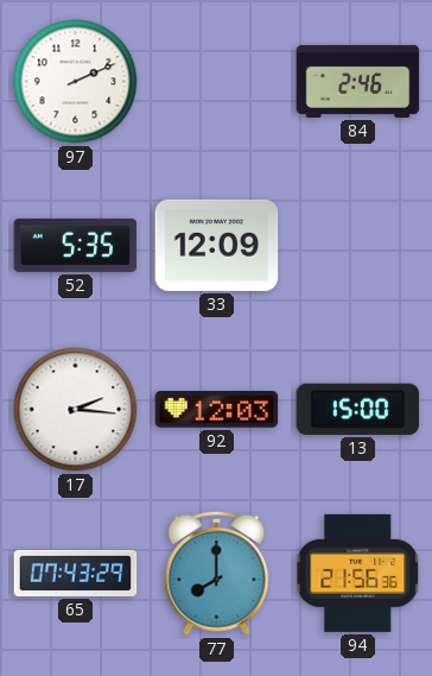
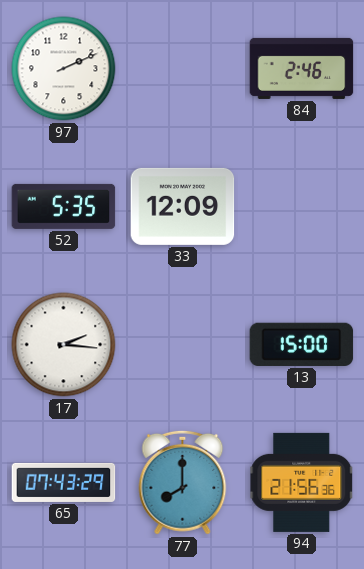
92: 12:03 -> none (217, 410)
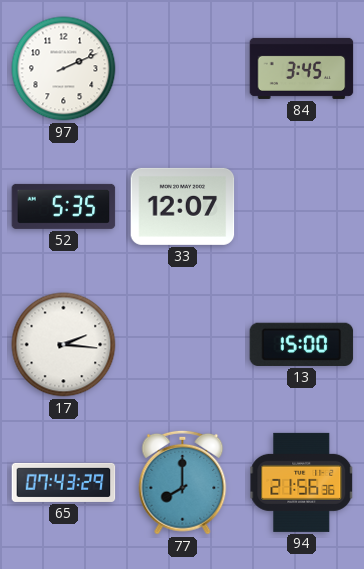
84: 2:46 -> 3:45 (302, 68)
33: 12:09 -> 12:07 (183, 206)
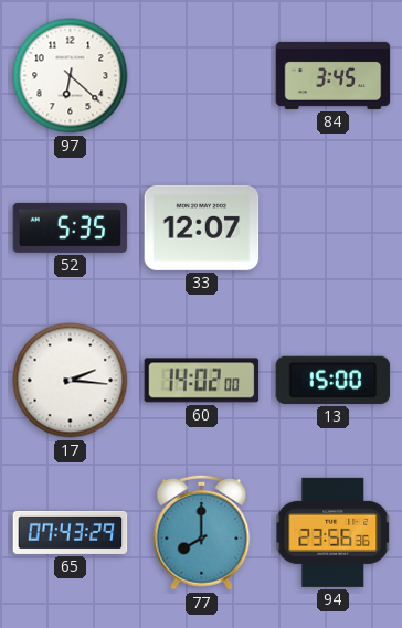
97: 2:11 -> 6:22 (71, 76)
60: none -> 14:02 (202, 381)
94: 21:56 -> 23:56 (334, 532)
